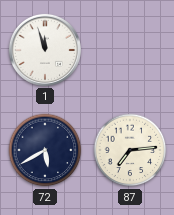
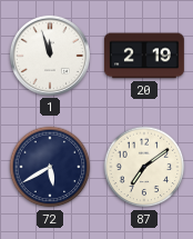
20: none -> 2:19 (144, 56)
87: 7:14 -> 7:09 (144, 167)
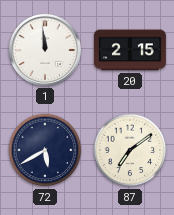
1: 11:57 -> 11:59 (45, 50)
20: 2:19 -> 2:15 (130, 50)
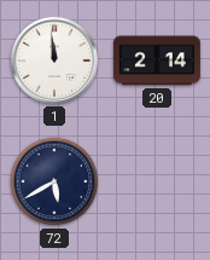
20: 2:15 -> 2:14 (157, 60)
87: 7:09 -> none (130, 150)
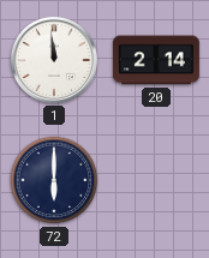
72: 5:40 -> 6:00 (54, 180)
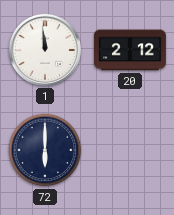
20: 2:14 -> 2:12 (130, 50)
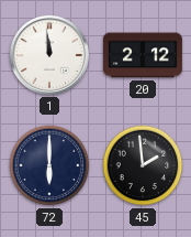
45: none -> 1:59 (143, 165)
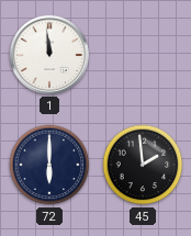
20: 2:12 -> none (143, 55)
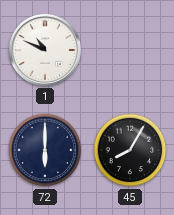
1: 11:59 -> 10:49 (45, 50)
45: 1:59 -> 8:05 (130, 150)
